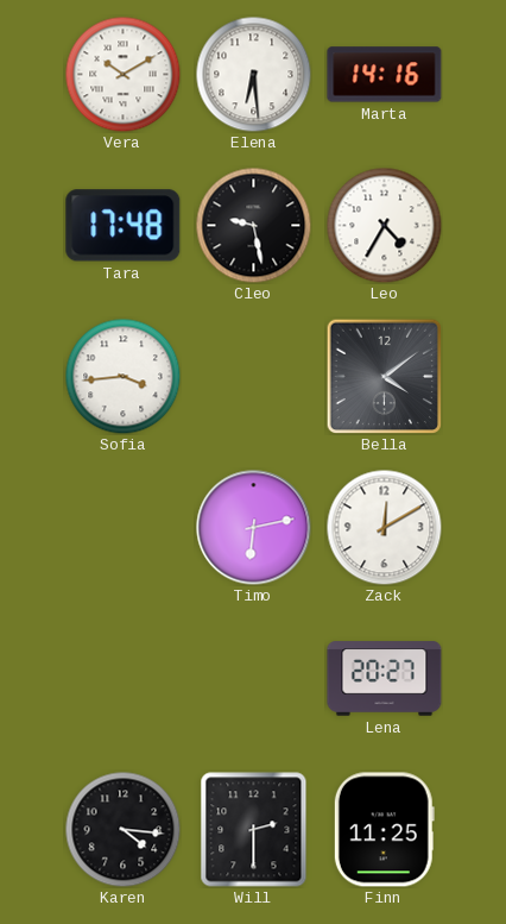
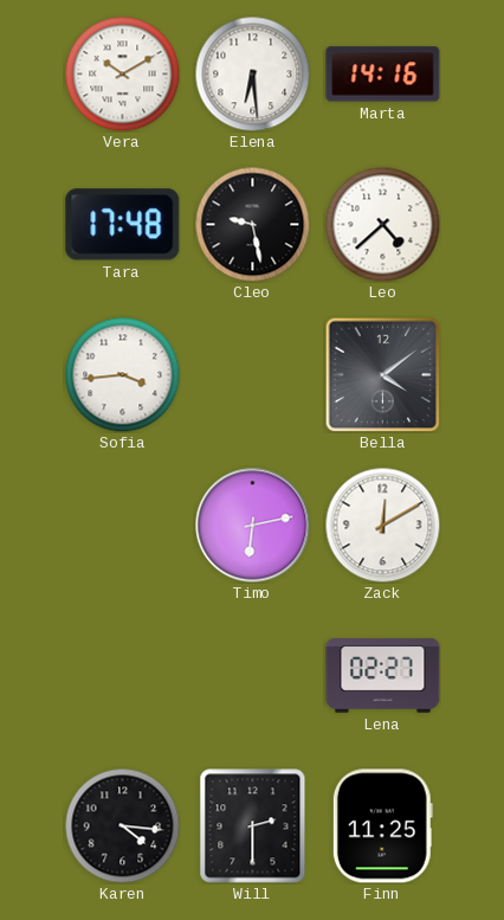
Leo: 4:35 -> 4:38 (382, 224)
Lena: 20:27 -> 02:27 (383, 676)
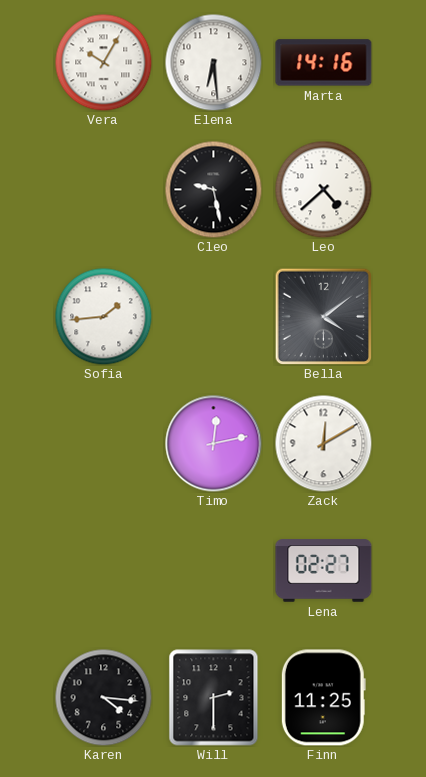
Vera: 10:10 -> 10:05 (103, 62)
Tara: 17:48 -> none (123, 225)
Sofia: 3:44 -> 1:44 (103, 316)
Timo: 6:13 -> 12:13 (214, 444)
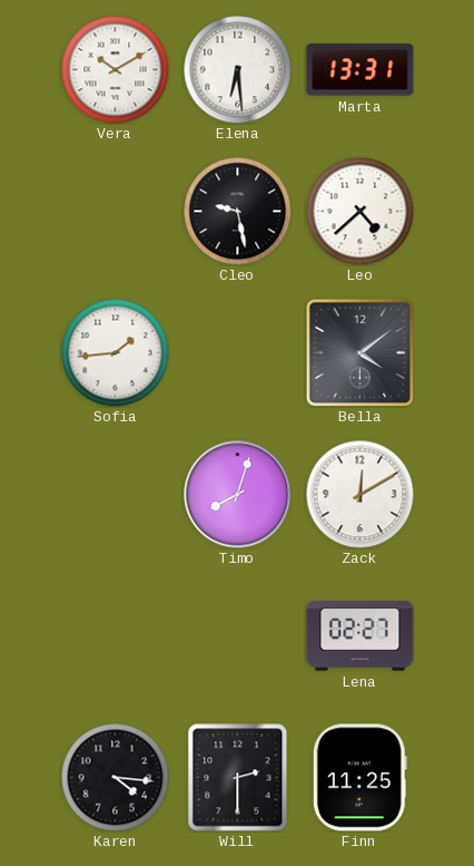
Vera: 10:05 -> 10:10 (115, 69)
Marta: 14:16 -> 13:31 (361, 70)
Timo: 12:13 -> 8:03 (238, 495)
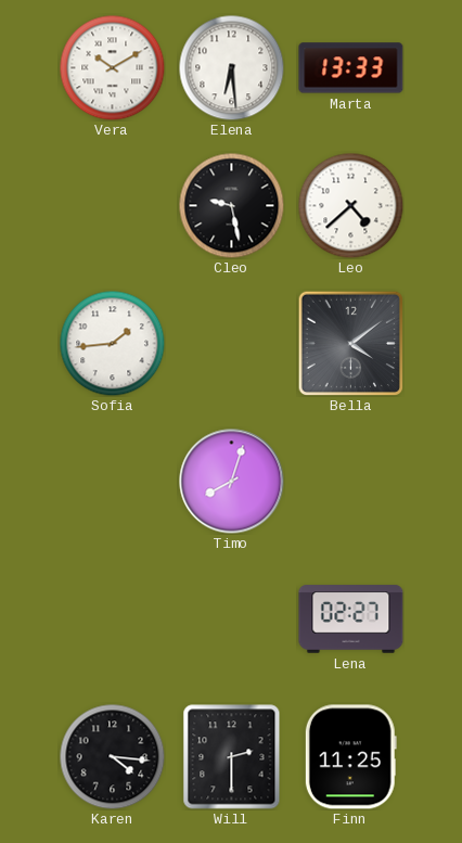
Marta: 13:31 -> 13:33 (351, 68)
Zack: 12:10 -> none (359, 494)
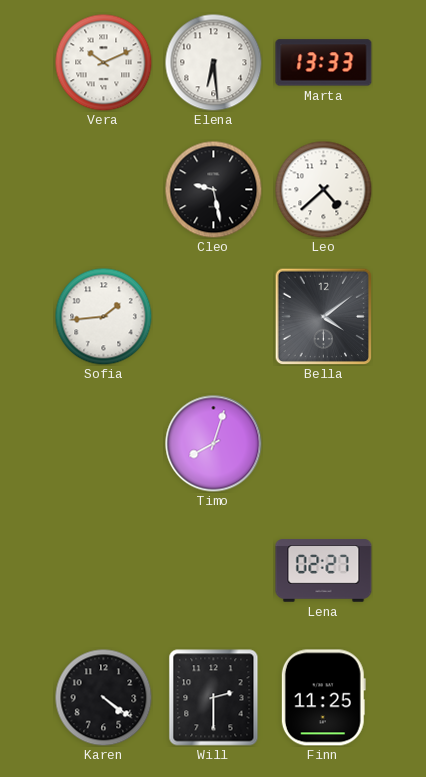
Vera: 10:10 -> 10:11 (103, 62)
Karen: 4:16 -> 4:21 (103, 697)
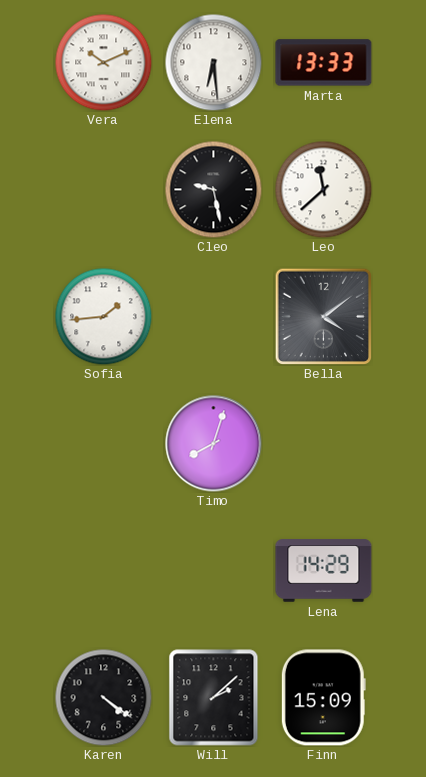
Leo: 4:38 -> 11:38 (323, 189)
Lena: 02:27 -> 14:29 (324, 571)
Will: 2:30 -> 2:08 (214, 698)
Finn: 11:25 -> 15:09 (323, 698)
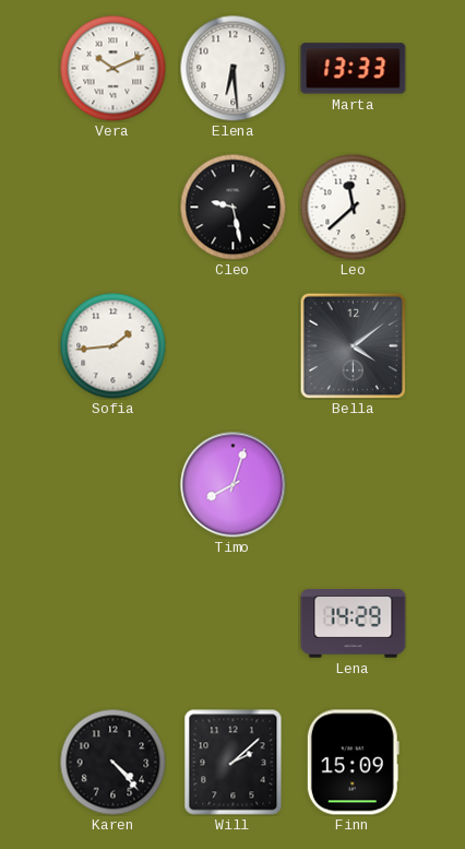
Karen: 4:21 -> 4:23 (112, 762)
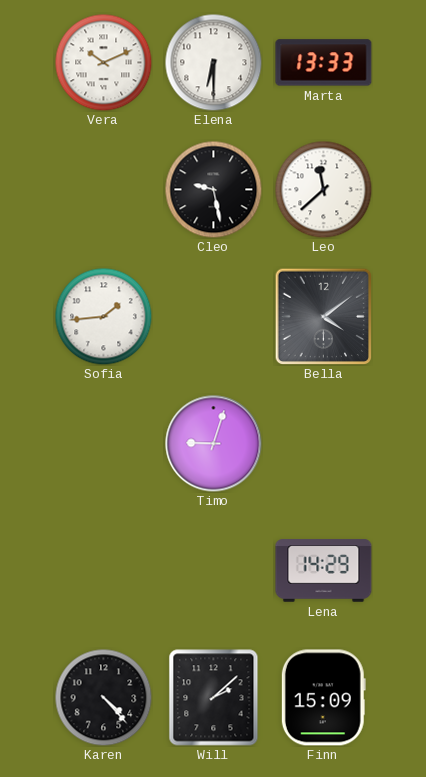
Elena: 6:29 -> 6:30 (213, 62)
Timo: 8:03 -> 9:03 (214, 444)
